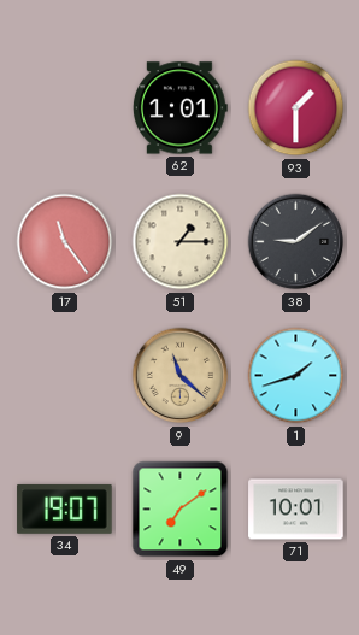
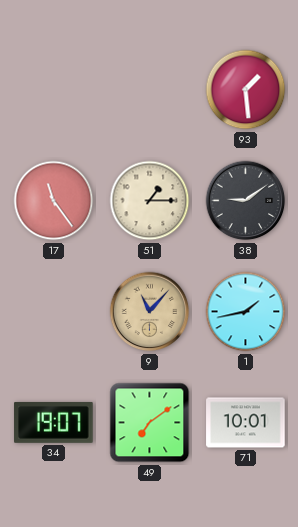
62: 1:01 -> none (179, 108)
93: 1:30 -> 1:29 (246, 90)
9: 11:22 -> 11:07 (150, 312)
1: 1:42 -> 1:43 (246, 312)
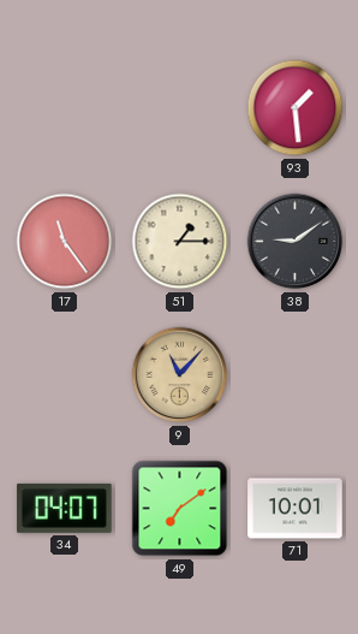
1: 1:43 -> none (246, 312)
34: 19:07 -> 04:07 (65, 508)
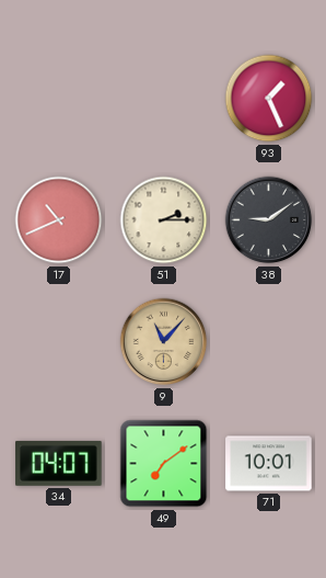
93: 1:29 -> 1:26 (269, 99)
17: 11:24 -> 10:41 (59, 220)
51: 1:15 -> 2:15 (164, 220)
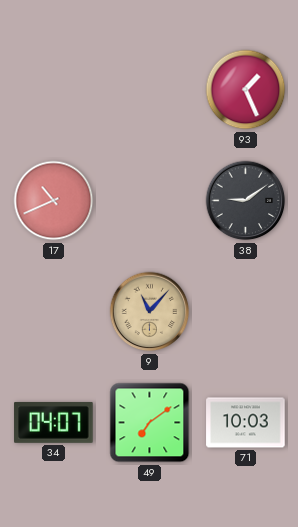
51: 2:15 -> none (164, 220)
71: 10:01 -> 10:03 (246, 423)
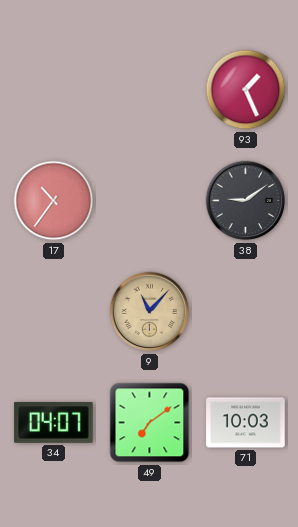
17: 10:41 -> 10:36 (54, 201)
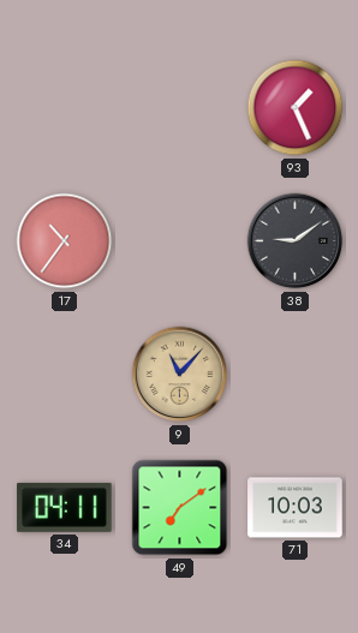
34: 04:07 -> 04:11 (65, 507)
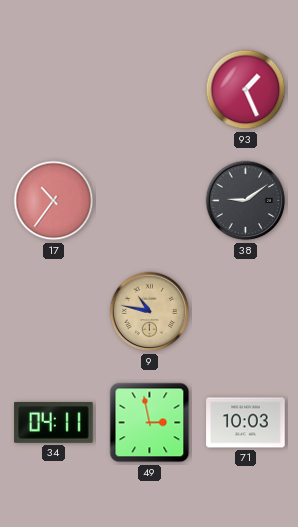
9: 11:07 -> 10:47 (150, 312)
49: 7:09 -> 2:58 (150, 423)
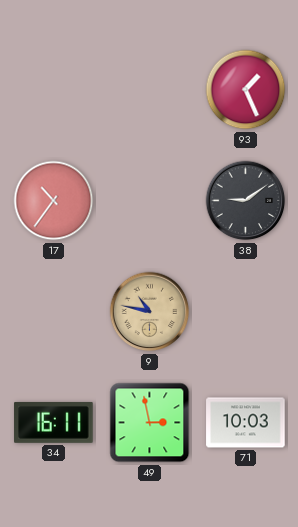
34: 04:11 -> 16:11 (54, 422)
